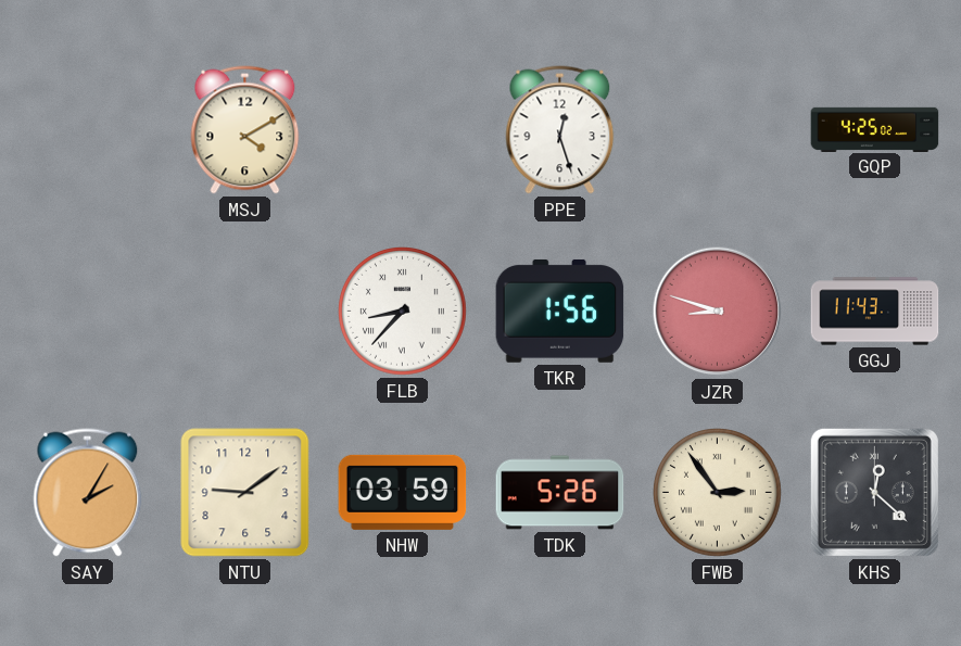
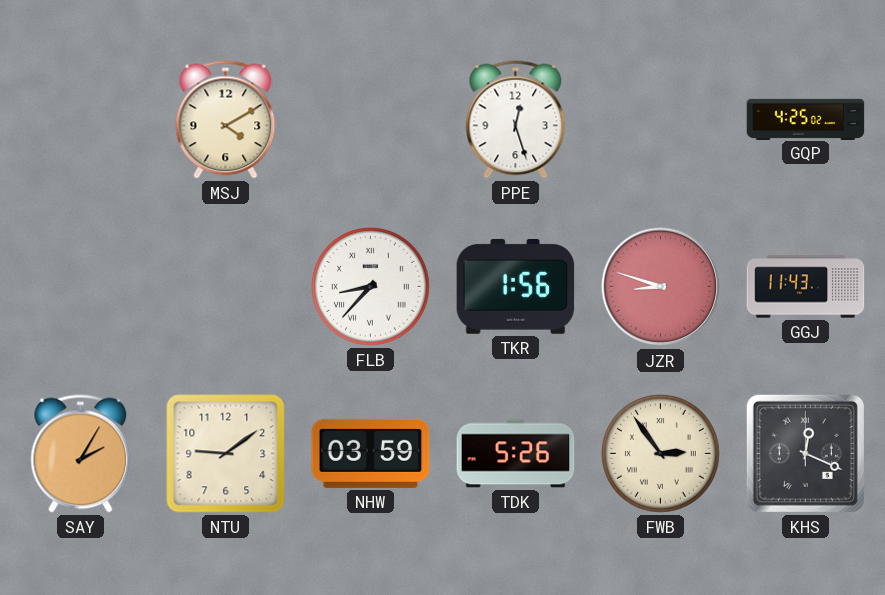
KHS: 12:22 -> 12:19 (805, 453)
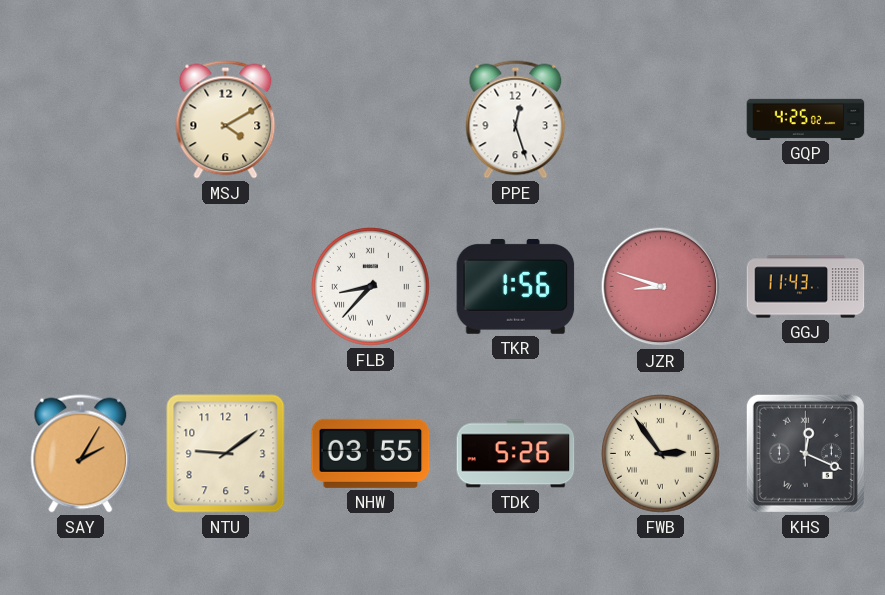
NHW: 03:59 -> 03:55 (371, 453)
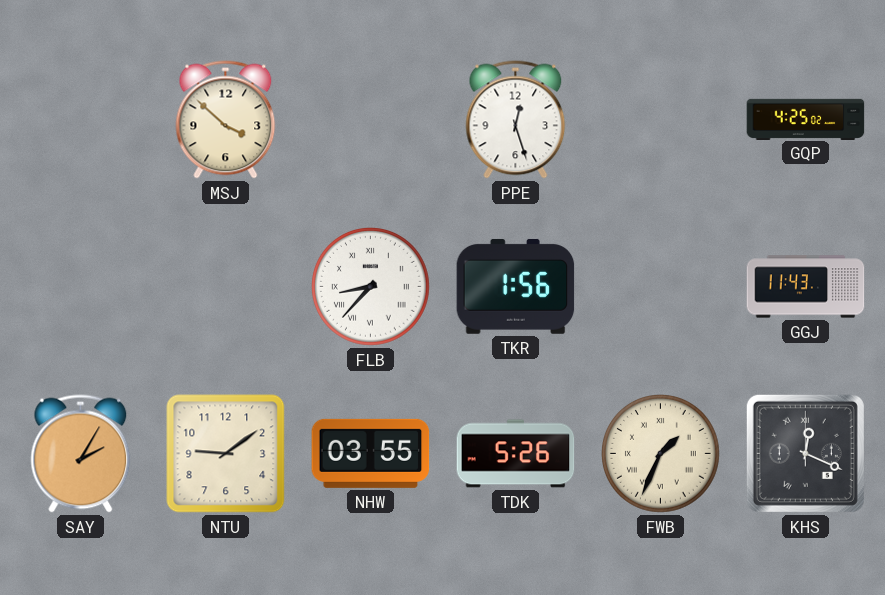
MSJ: 4:10 -> 3:52 (226, 120)
JZR: 8:48 -> none (661, 287)
FWB: 2:54 -> 1:34 (661, 454)
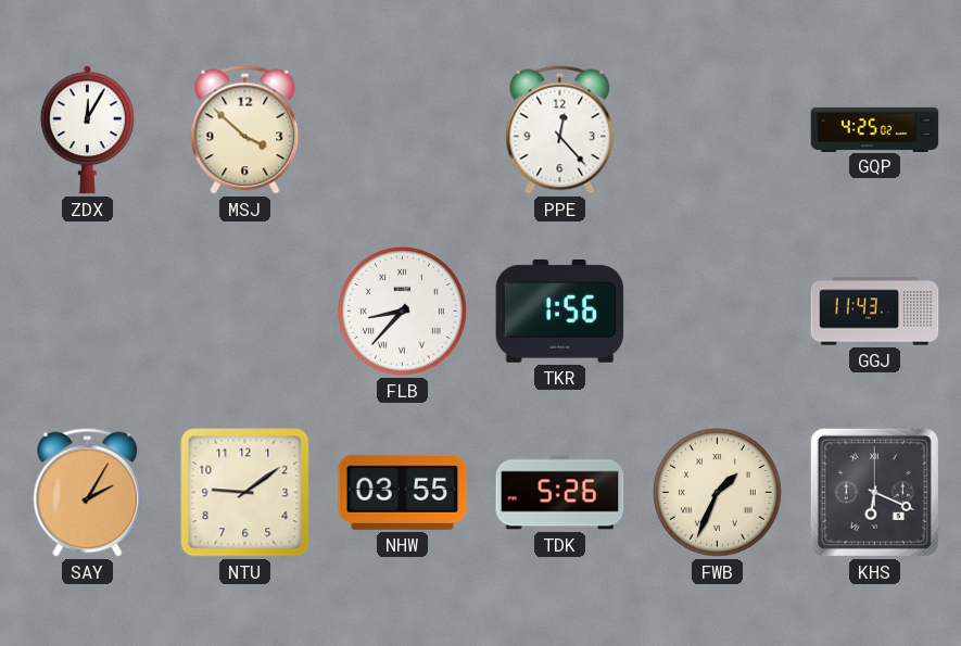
ZDX: none -> 12:05 (87, 130)
PPE: 12:27 -> 12:23 (560, 130)
KHS: 12:19 -> 6:19 (874, 492)
